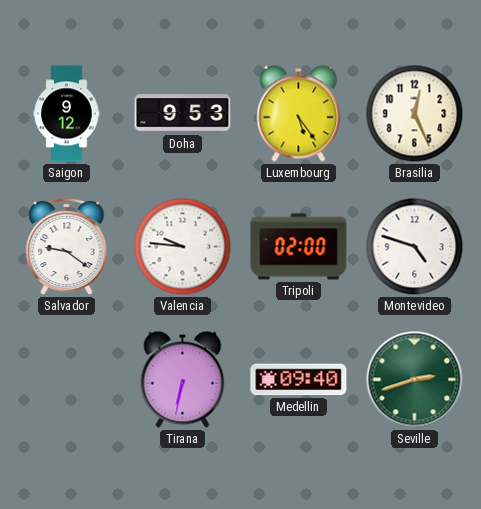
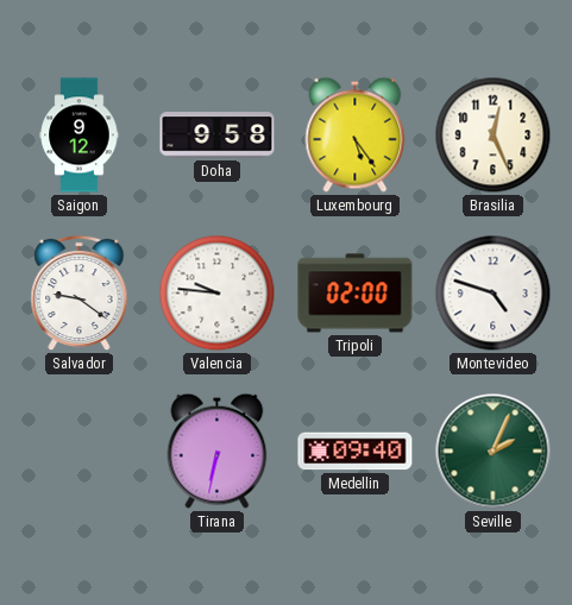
Doha: 9:53 -> 9:58 (218, 136)
Seville: 2:42 -> 2:04 (494, 452)
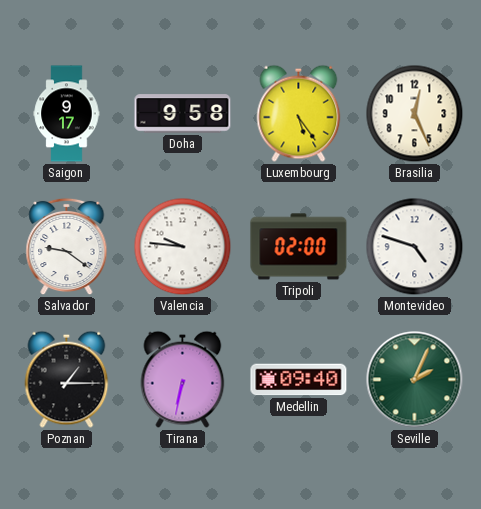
Saigon: 9:12 -> 9:17 (67, 114)
Poznan: none -> 1:15 (67, 379)
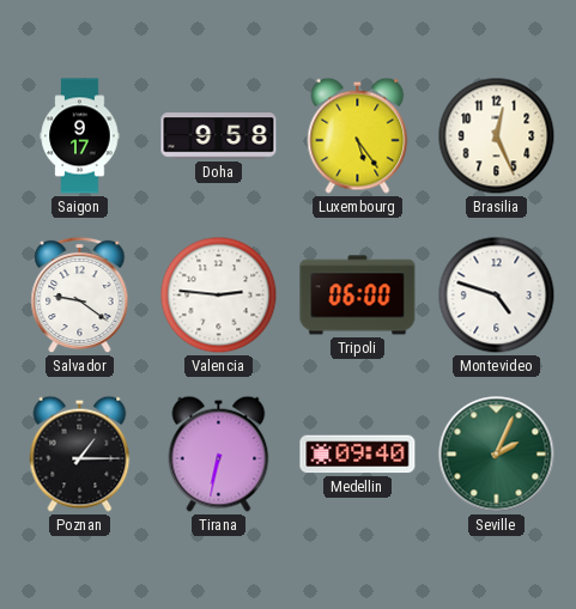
Valencia: 9:46 -> 2:46 (219, 296)
Tripoli: 02:00 -> 06:00 (358, 296)
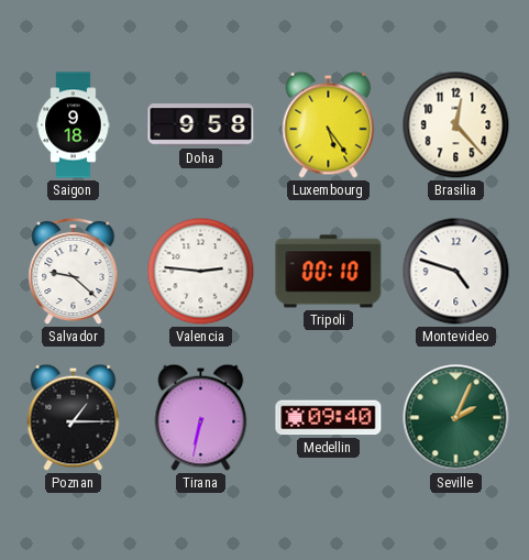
Saigon: 9:17 -> 9:18 (74, 125)
Brasilia: 12:26 -> 12:23 (456, 125)
Salvador: 9:21 -> 9:22 (74, 272)
Tripoli: 06:00 -> 00:10 (329, 272)
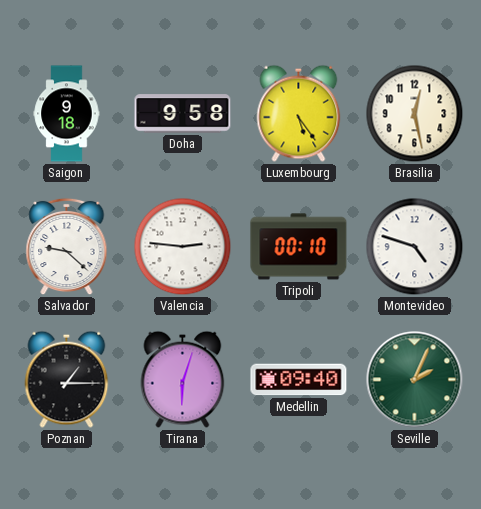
Brasilia: 12:23 -> 12:28 (415, 114)
Tirana: 6:32 -> 6:03 (183, 379)
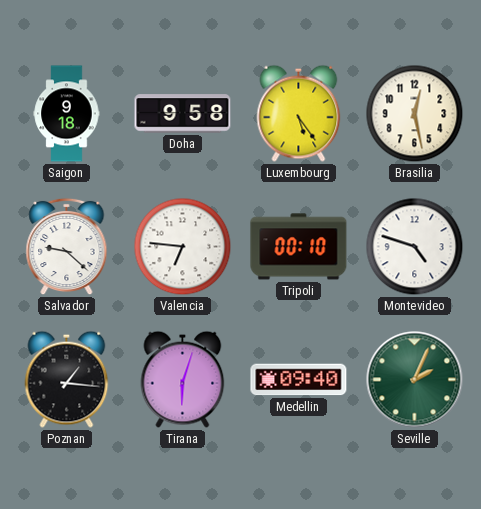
Valencia: 2:46 -> 6:46 (183, 247)
Poznan: 1:15 -> 1:16 (67, 379)
